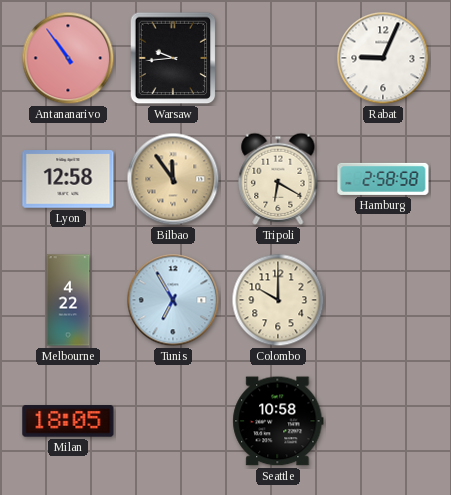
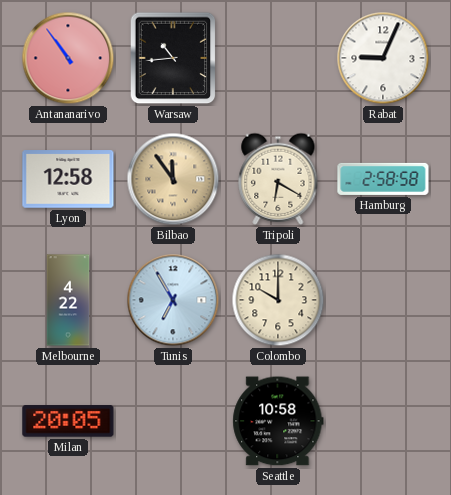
Warsaw: 9:44 -> 10:44 (173, 58)
Milan: 18:05 -> 20:05 (68, 421)
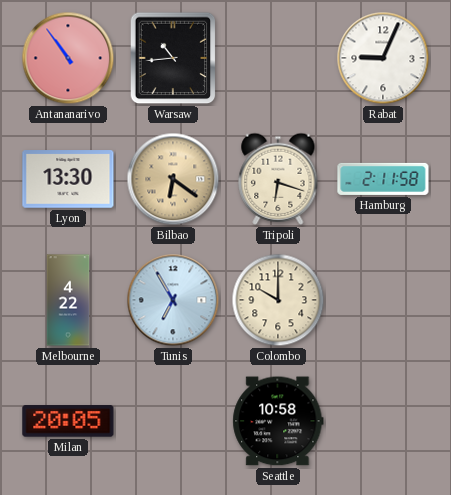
Lyon: 12:58 -> 13:30 (68, 179)
Bilbao: 11:54 -> 6:21 (173, 179)
Tripoli: 6:20 -> 6:18 (278, 179)
Hamburg: 2:58 -> 2:11 (383, 179)
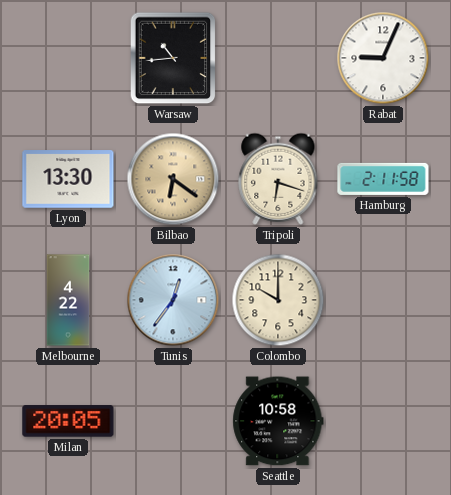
Antananarivo: 10:54 -> none (68, 58)
Tunis: 6:55 -> 12:36 (173, 300)
